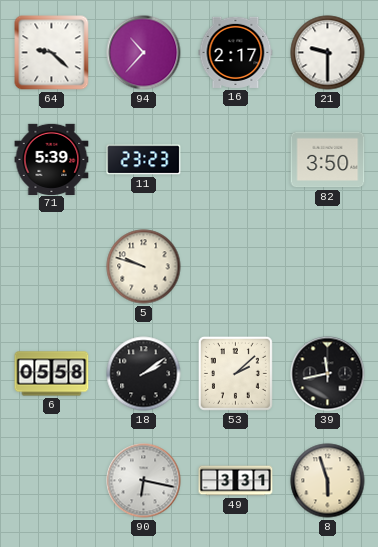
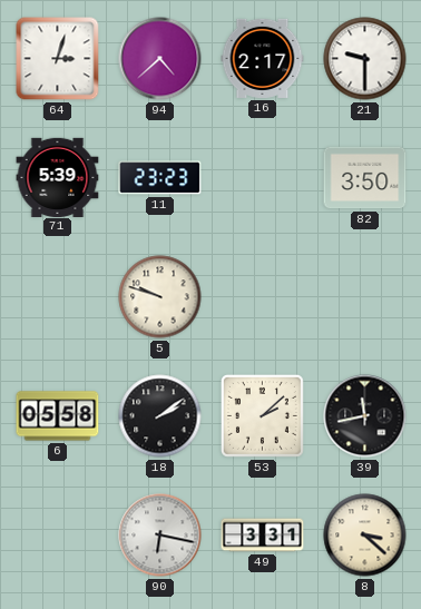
64: 9:22 -> 3:03 (58, 59)
94: 10:37 -> 4:38 (160, 59)
8: 5:57 -> 3:22 (365, 536)
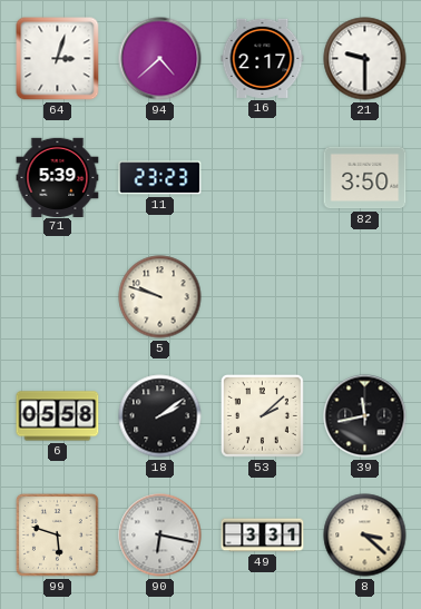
99: none -> 5:48 (57, 534)
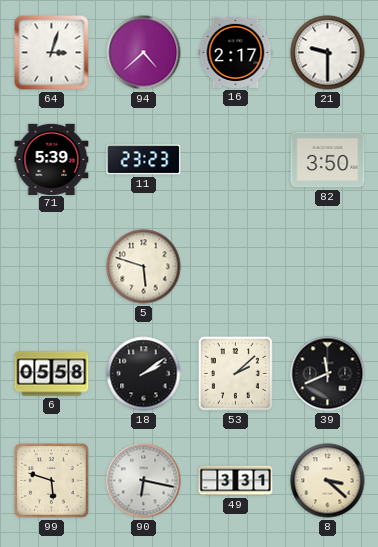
5: 9:48 -> 5:48 (144, 267)
39: 11:43 -> 11:41 (328, 374)
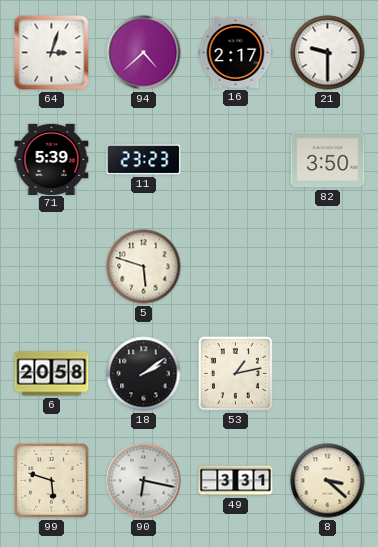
6: 05:58 -> 20:58 (52, 374)
53: 2:08 -> 1:13 (235, 373)
39: 11:41 -> none (328, 374)
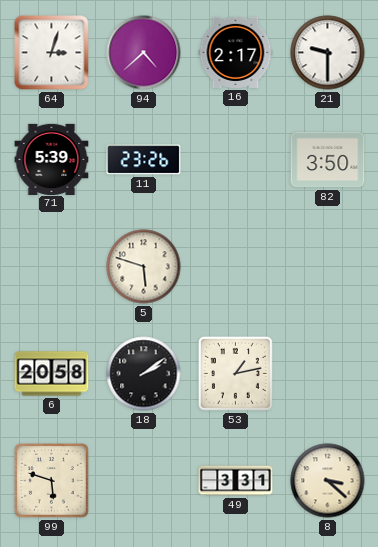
11: 23:23 -> 23:26 (144, 160)
90: 6:17 -> none (144, 481)
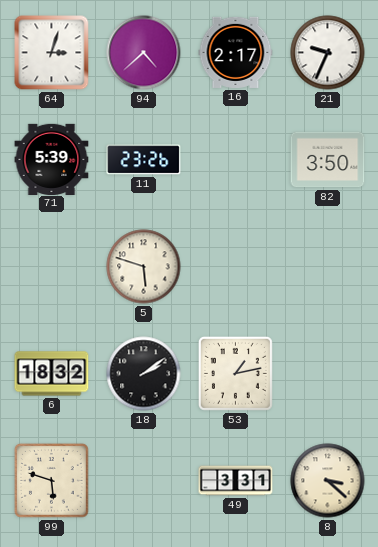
21: 9:30 -> 9:34 (328, 53)
6: 20:58 -> 18:32 (52, 374)
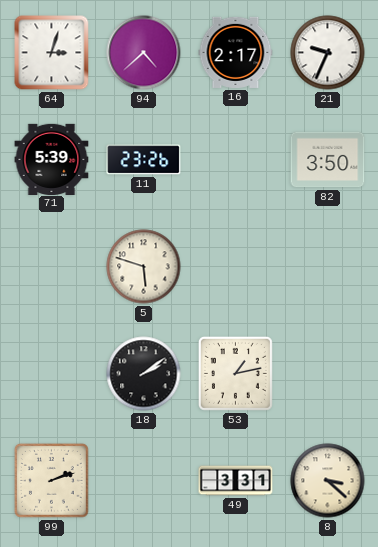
6: 18:32 -> none (52, 374)
99: 5:48 -> 2:12 (51, 480)
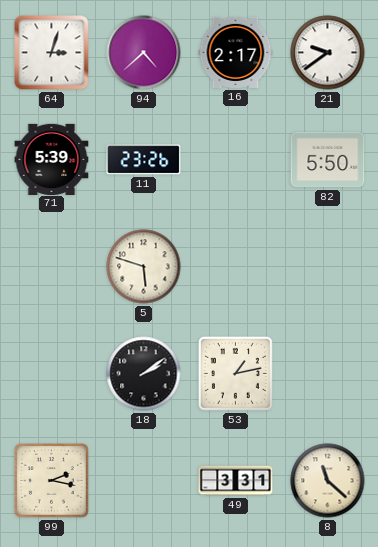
21: 9:34 -> 9:39 (328, 53)
82: 3:50 -> 5:50 (328, 160)
99: 2:12 -> 2:17 (51, 480)
8: 3:22 -> 11:22 (328, 481)
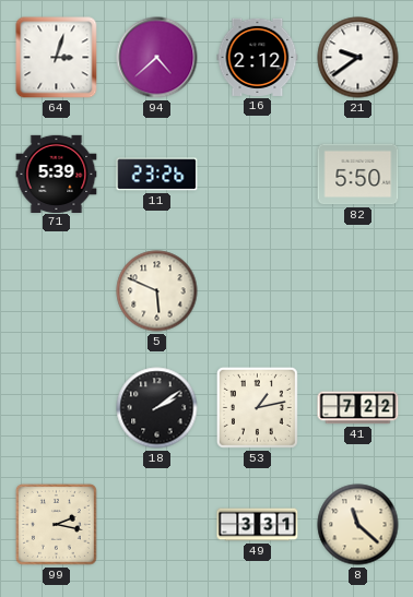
16: 2:17 -> 2:12 (258, 57)
5: 5:48 -> 5:49 (157, 291)
41: none -> 7:22 (358, 408)
